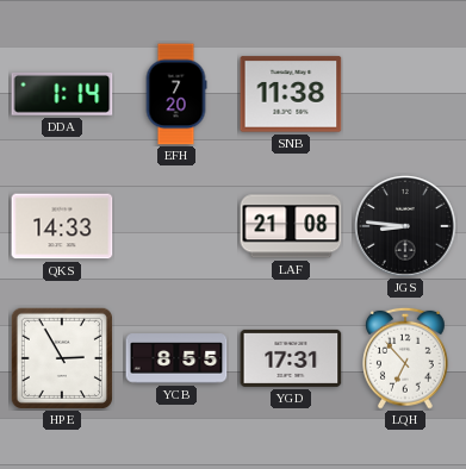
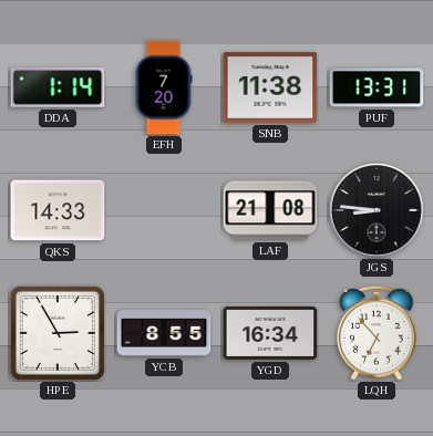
PUF: none -> 13:31 (377, 87)
YGD: 17:31 -> 16:34 (270, 333)
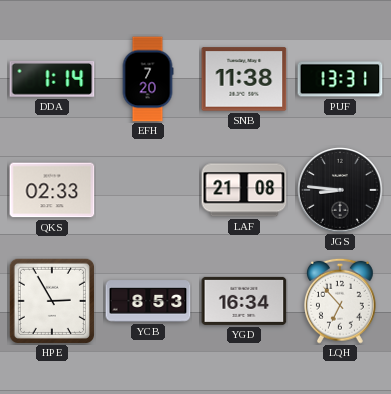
QKS: 14:33 -> 02:33 (52, 190)
YCB: 8:55 -> 8:53 (148, 301)
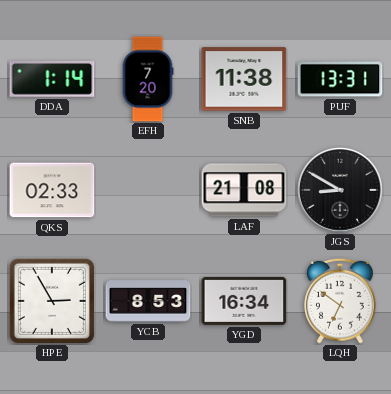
JGS: 8:46 -> 8:50 (340, 190)
LQH: 6:53 -> 6:51 (341, 301)
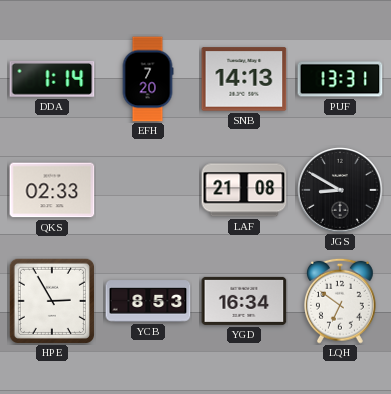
SNB: 11:38 -> 14:13 (244, 79)
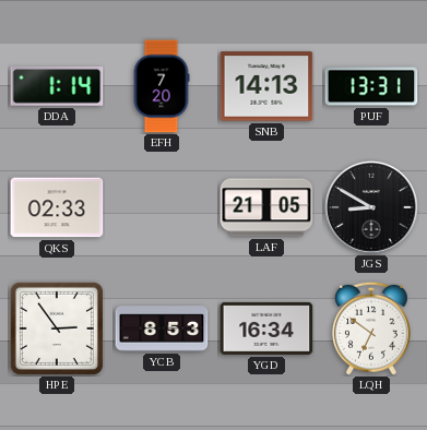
LAF: 21:08 -> 21:05 (266, 207)
HPE: 2:55 -> 2:54 (57, 329)
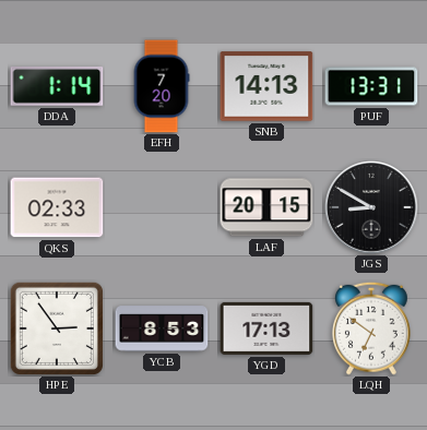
LAF: 21:05 -> 20:15 (266, 207)
YGD: 16:34 -> 17:13 (266, 329)
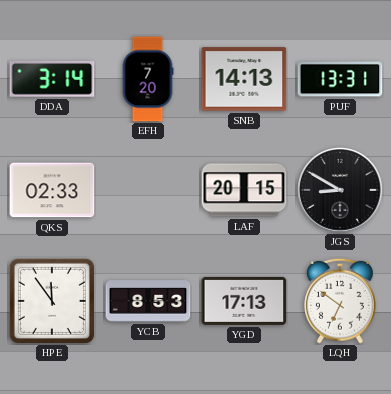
DDA: 1:14 -> 3:14 (52, 79)
HPE: 2:54 -> 11:54 (52, 301)
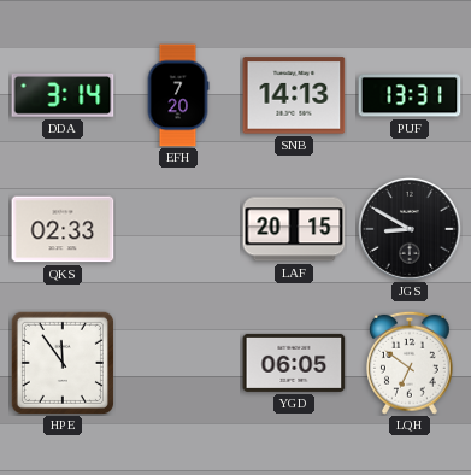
YCB: 8:53 -> none (148, 301)
YGD: 17:13 -> 06:05 (294, 363)
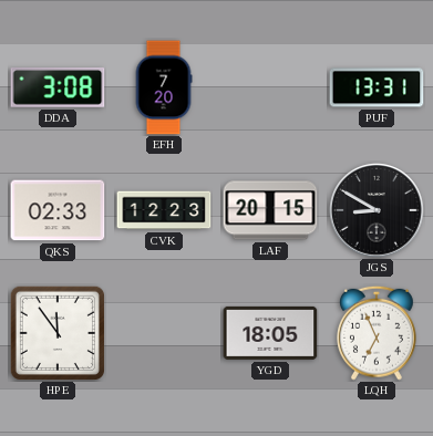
DDA: 3:14 -> 3:08 (58, 87)
SNB: 14:13 -> none (294, 95)
CVK: none -> 12:23 (164, 210)
YGD: 06:05 -> 18:05 (270, 333)
LQH: 6:51 -> 6:56 (378, 333)
